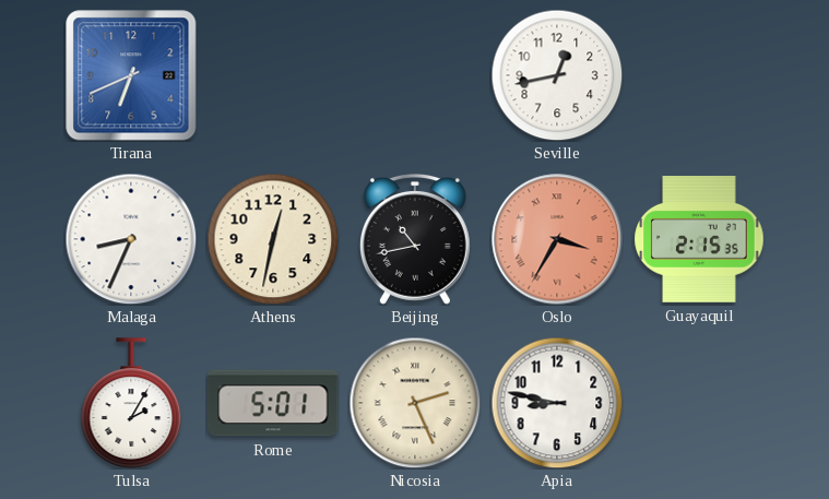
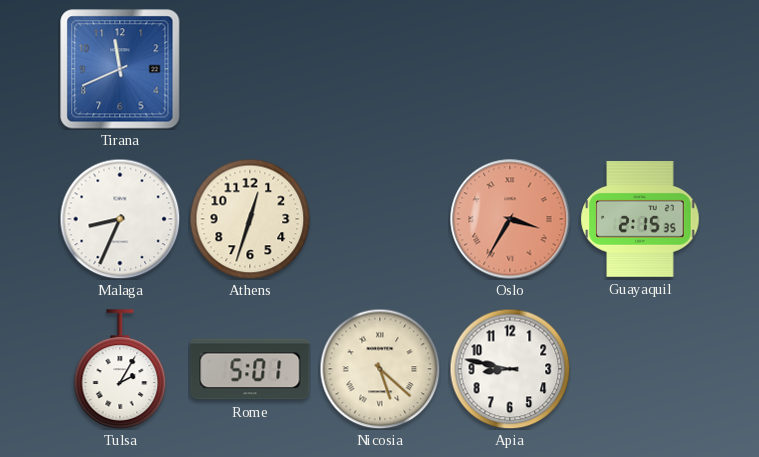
Tirana: 6:41 -> 11:41 (120, 69)
Seville: 12:43 -> none (557, 75)
Athens: 12:32 -> 12:33 (250, 219)
Beijing: 10:43 -> none (415, 240)
Nicosia: 2:26 -> 5:22 (380, 369)
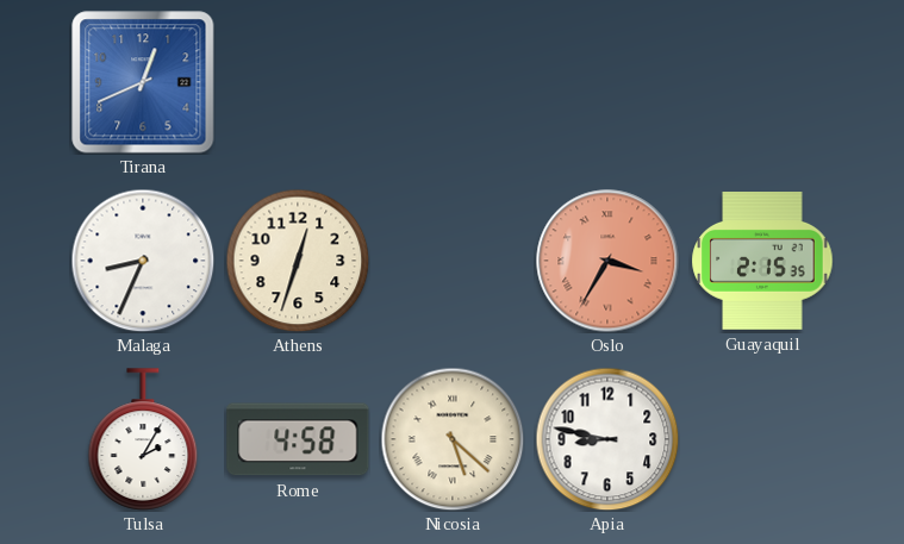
Tirana: 11:41 -> 12:41 (143, 82)
Rome: 5:01 -> 4:58 (298, 439)
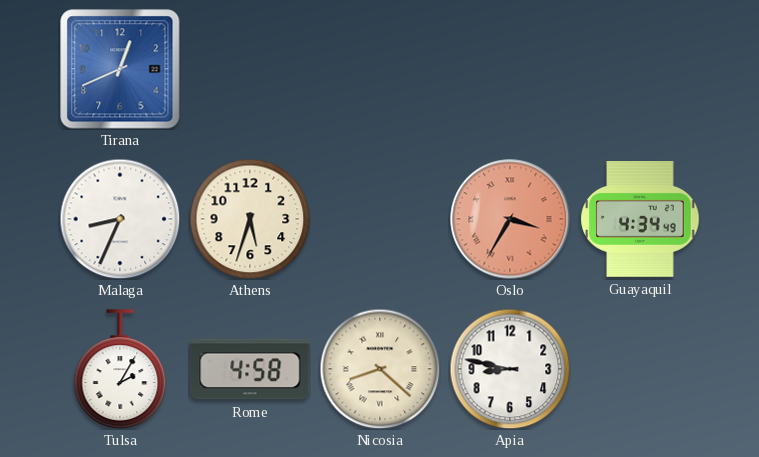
Athens: 12:33 -> 5:33 (250, 219)
Guayaquil: 2:15 -> 4:34 (640, 220)
Nicosia: 5:22 -> 8:22 (380, 369)
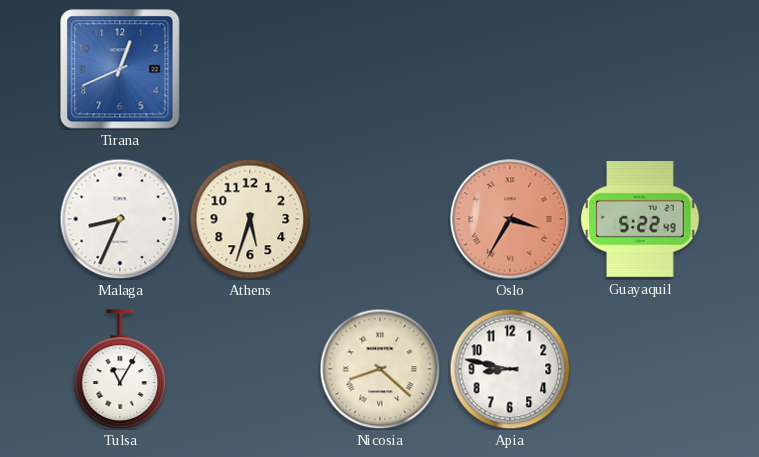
Guayaquil: 4:34 -> 5:22 (640, 220)
Tulsa: 2:05 -> 11:05 (120, 369)
Rome: 4:58 -> none (250, 369)
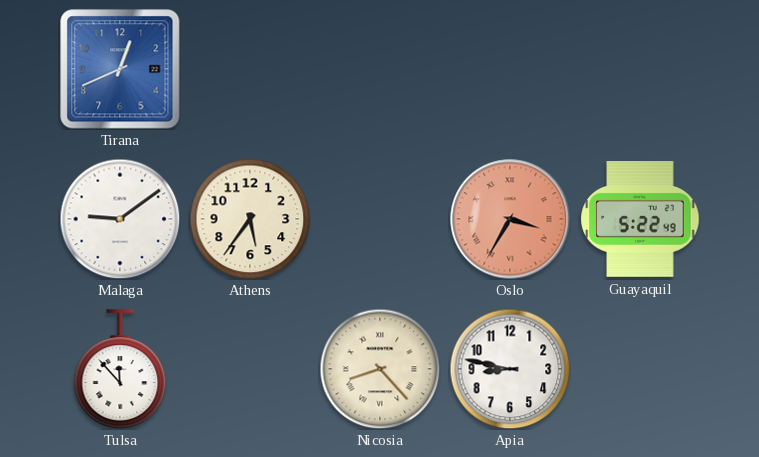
Malaga: 8:34 -> 9:09 (120, 219)
Athens: 5:33 -> 5:36 (250, 219)
Tulsa: 11:05 -> 11:53 (120, 369)
Nicosia: 8:22 -> 8:23 (380, 369)
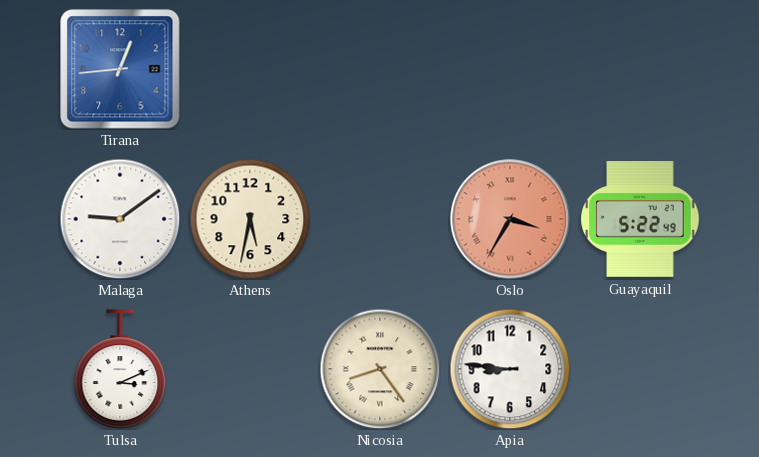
Tirana: 12:41 -> 12:44 (120, 69)
Athens: 5:36 -> 5:32 (250, 219)
Tulsa: 11:53 -> 3:11 (120, 369)
Nicosia: 8:23 -> 8:24 (380, 369)
Apia: 8:47 -> 8:46 (510, 369)
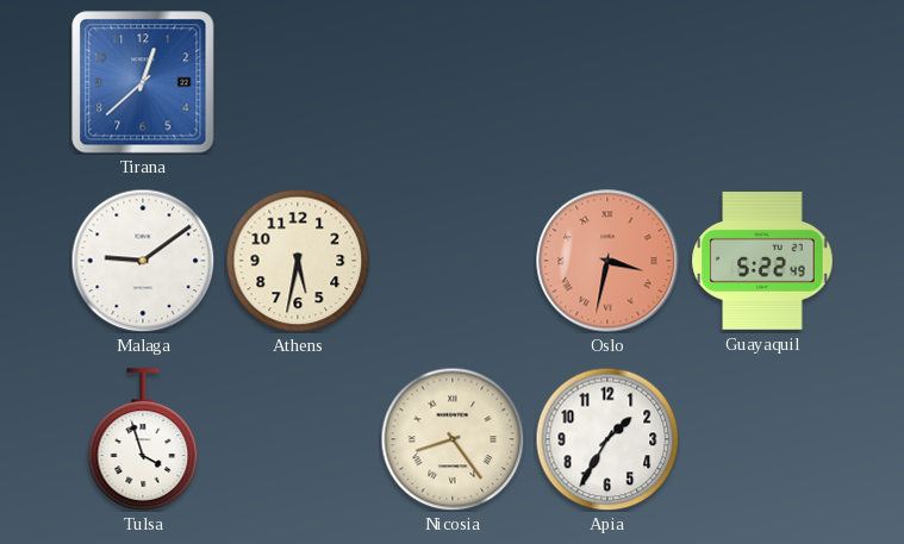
Tirana: 12:44 -> 12:38 (143, 82)
Oslo: 3:35 -> 3:32 (607, 261)
Tulsa: 3:11 -> 3:57 (143, 439)
Apia: 8:46 -> 1:35 (607, 439)
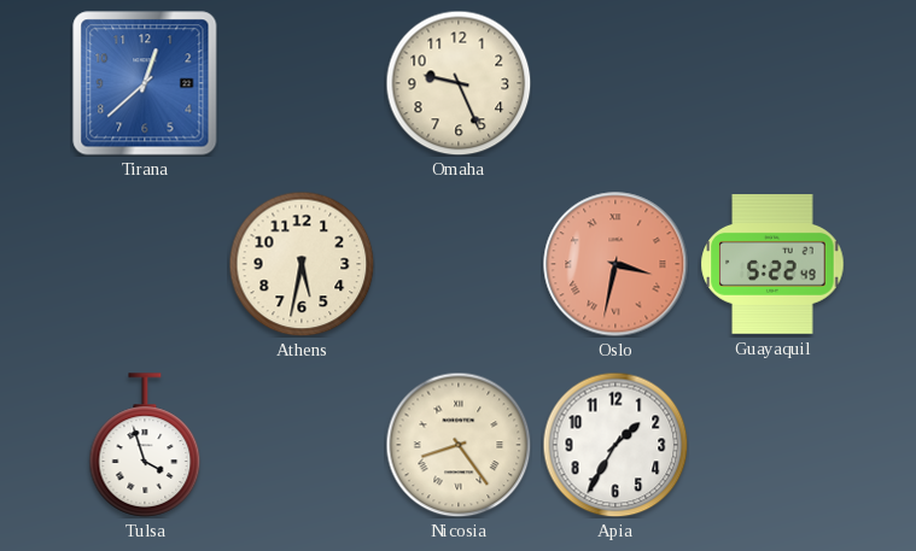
Omaha: none -> 9:26 (459, 83)
Malaga: 9:09 -> none (143, 261)
